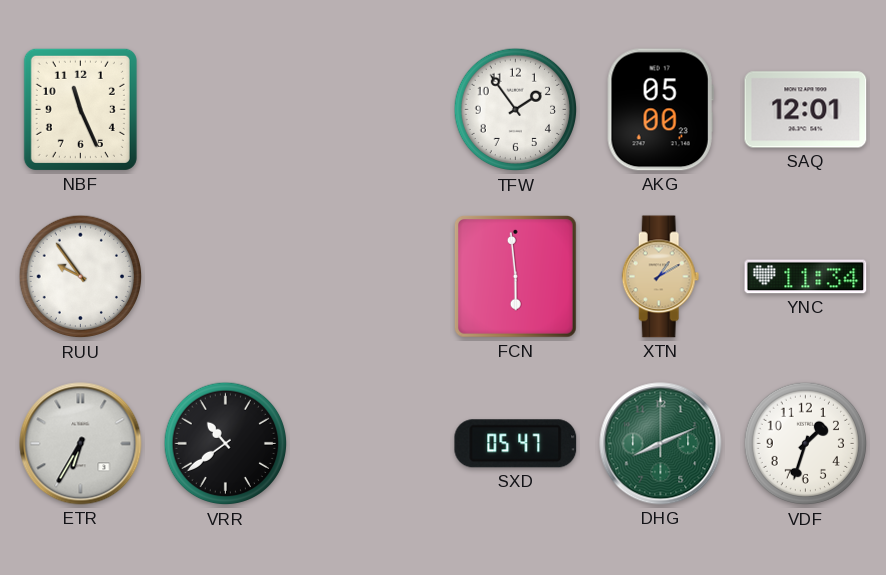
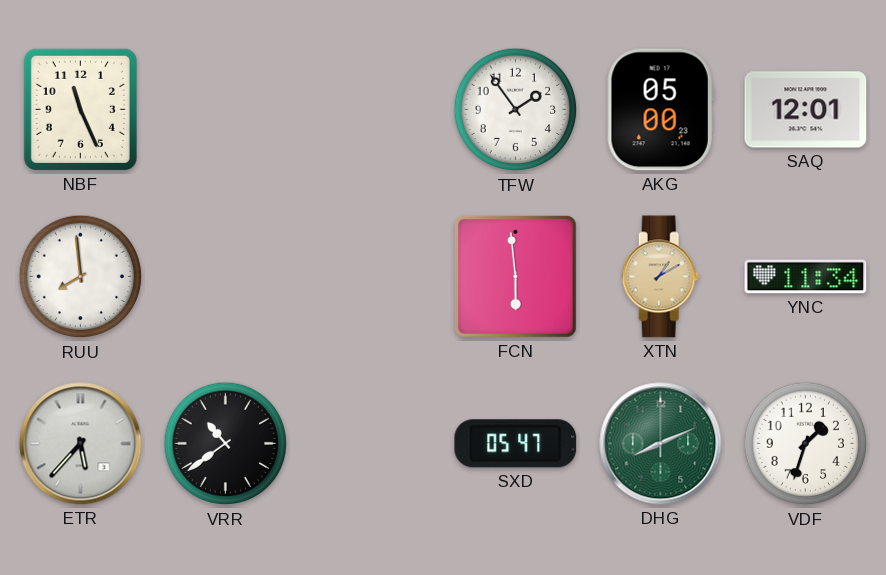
RUU: 9:54 -> 7:59 (81, 277)
ETR: 6:35 -> 5:37 (81, 444)
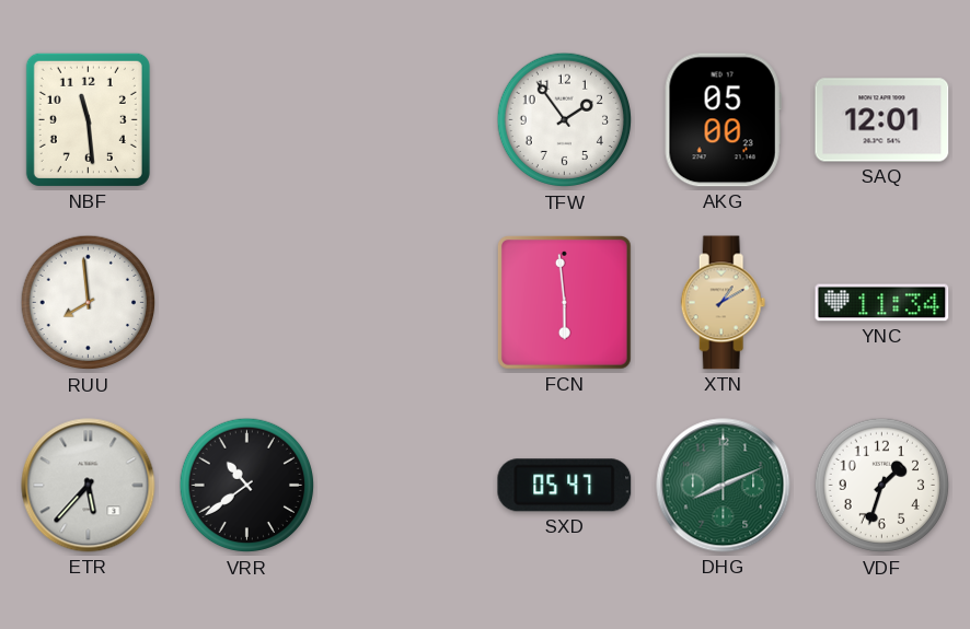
NBF: 11:26 -> 11:29 (88, 119)
